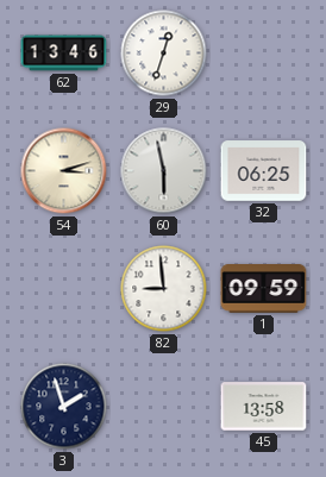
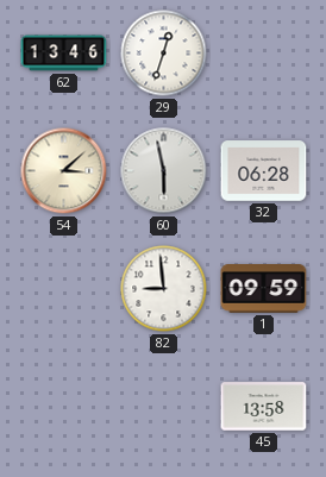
54: 3:12 -> 3:08 (64, 171)
32: 06:25 -> 06:28 (264, 171)
3: 1:57 -> none (64, 407)
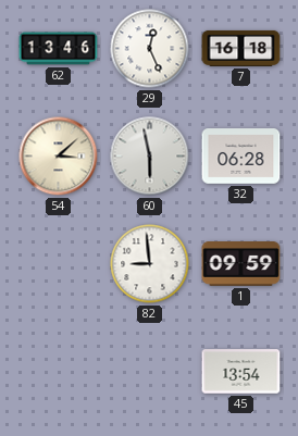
29: 12:33 -> 12:26 (150, 49)
7: none -> 16:18 (241, 48)
45: 13:58 -> 13:54 (241, 372)
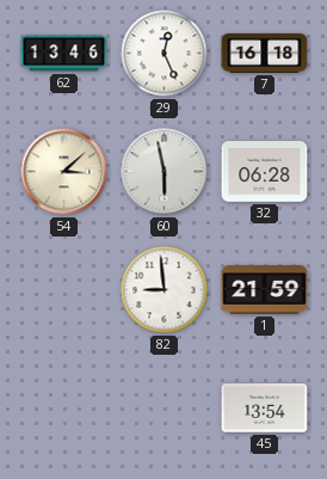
1: 09:59 -> 21:59 (265, 290)
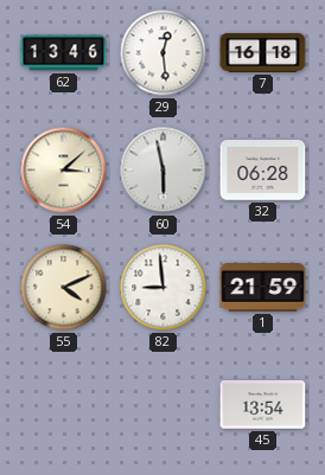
29: 12:26 -> 12:29 (164, 53)
55: none -> 4:11 (64, 288)
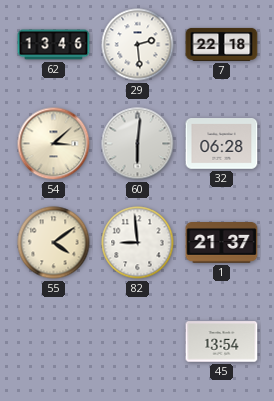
29: 12:29 -> 2:29 (138, 45)
7: 16:18 -> 22:18 (222, 44)
60: 5:58 -> 6:01 (138, 144)
55: 4:11 -> 4:09 (54, 243)
1: 21:59 -> 21:37 (222, 243)
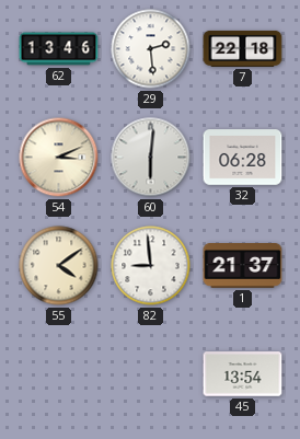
54: 3:08 -> 3:11 (59, 158)
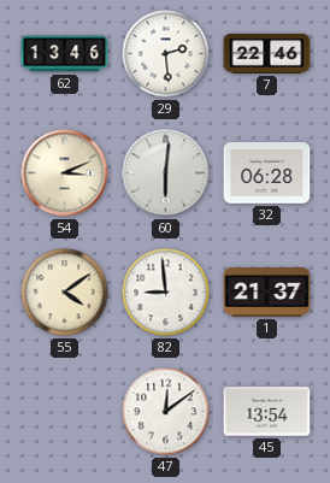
7: 22:18 -> 22:46 (267, 53)
47: none -> 12:09 (166, 412)
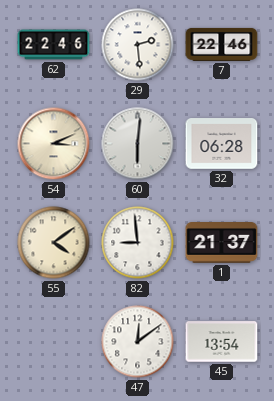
62: 13:46 -> 22:46 (54, 45)
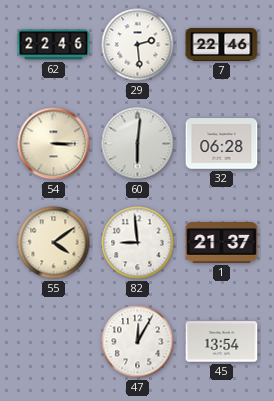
54: 3:11 -> 3:15 (54, 144)
47: 12:09 -> 12:05 (138, 342)
